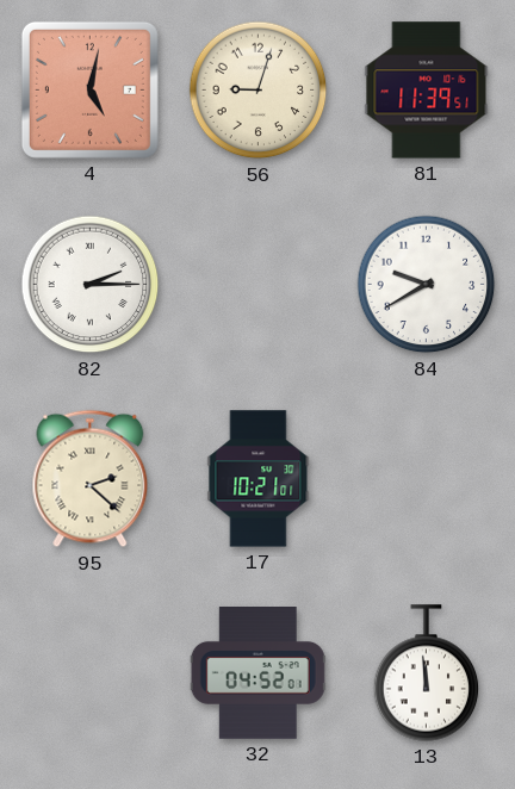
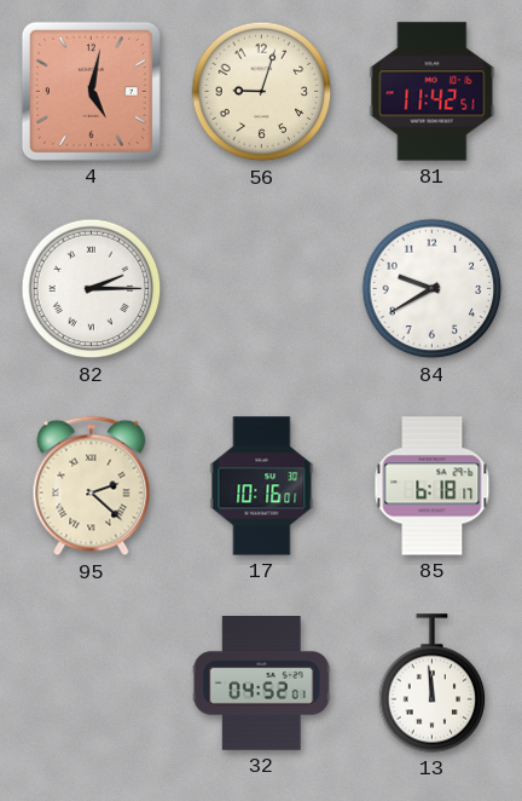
81: 11:39 -> 11:42 (433, 92)
17: 10:21 -> 10:16 (262, 486)
85: none -> 6:18 (433, 486)
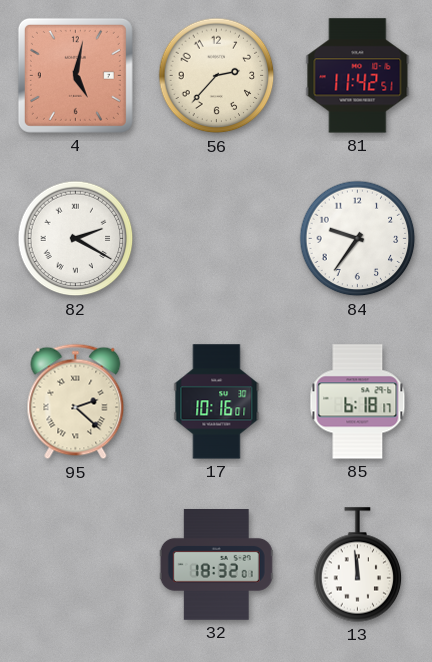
56: 9:03 -> 2:37 (217, 76)
82: 2:15 -> 2:20 (76, 239)
84: 9:40 -> 9:36 (358, 239)
32: 04:52 -> 18:32 (216, 565)
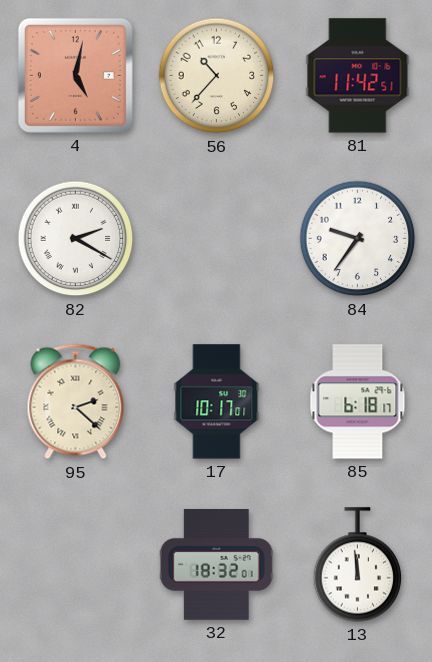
56: 2:37 -> 10:37 (217, 76)
17: 10:16 -> 10:17 (217, 402)
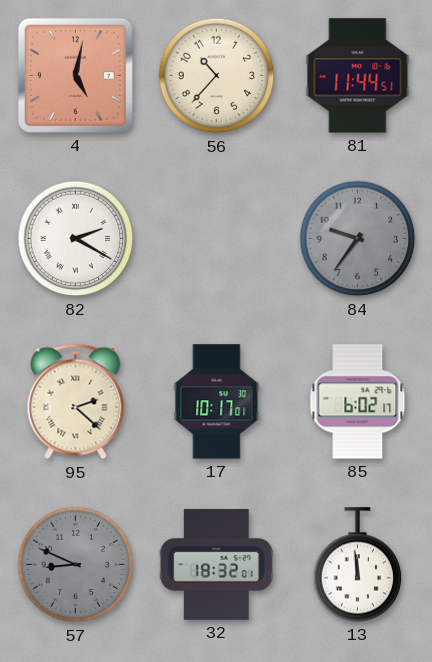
81: 11:42 -> 11:44 (358, 76)
84 dial: white -> grey (358, 239)
85: 6:18 -> 6:02 (358, 402)
57: none -> 8:49 (76, 565)
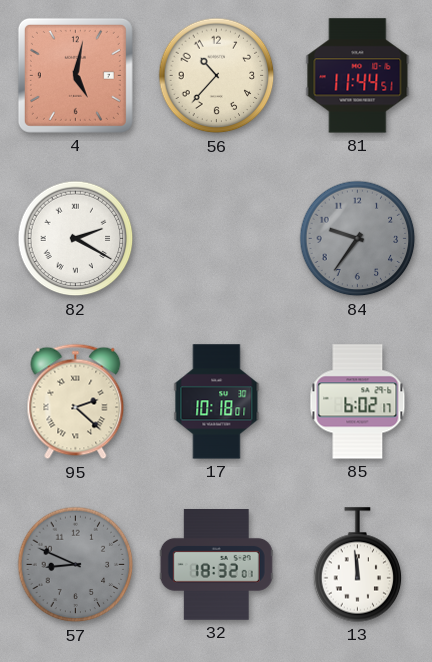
17: 10:17 -> 10:18 (217, 402)
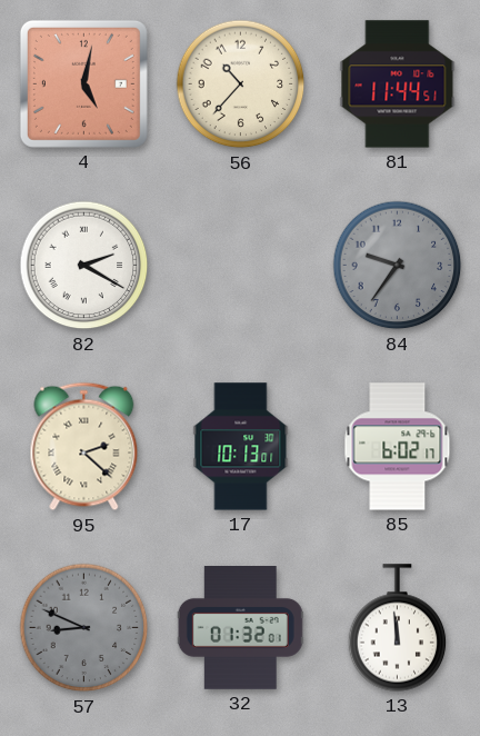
17: 10:18 -> 10:13 (241, 447)
32: 18:32 -> 01:32 (240, 628)
